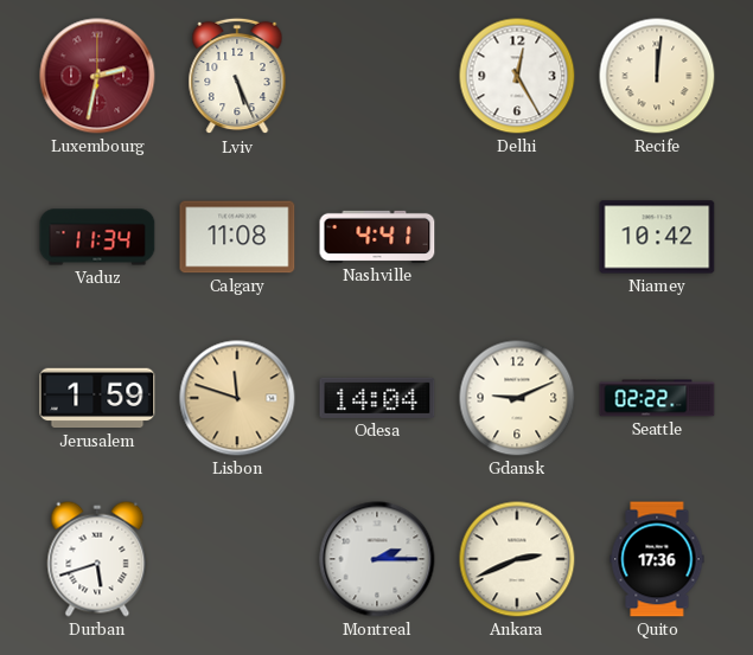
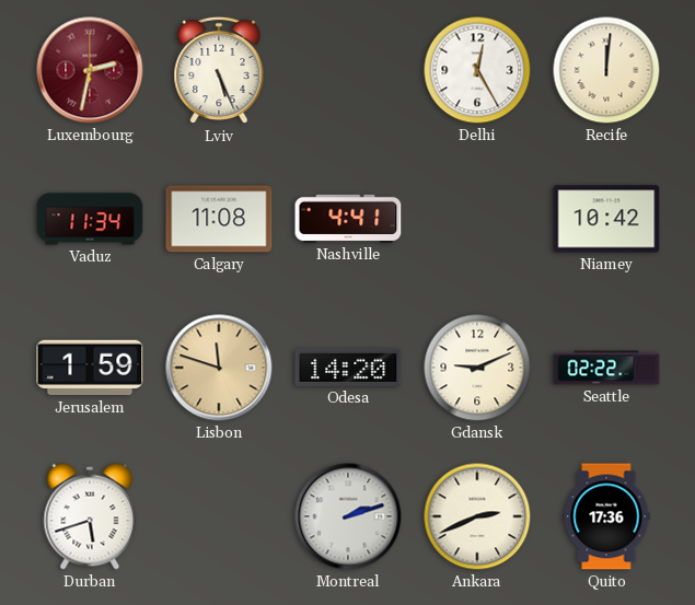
Odesa: 14:04 -> 14:20 (348, 368)
Montreal: 2:15 -> 2:12 (348, 516)
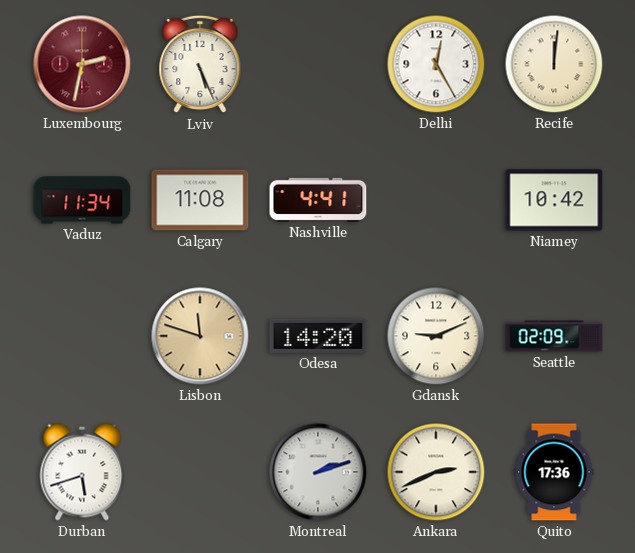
Jerusalem: 1:59 -> none (90, 368)
Seattle: 02:22 -> 02:09 (554, 336)
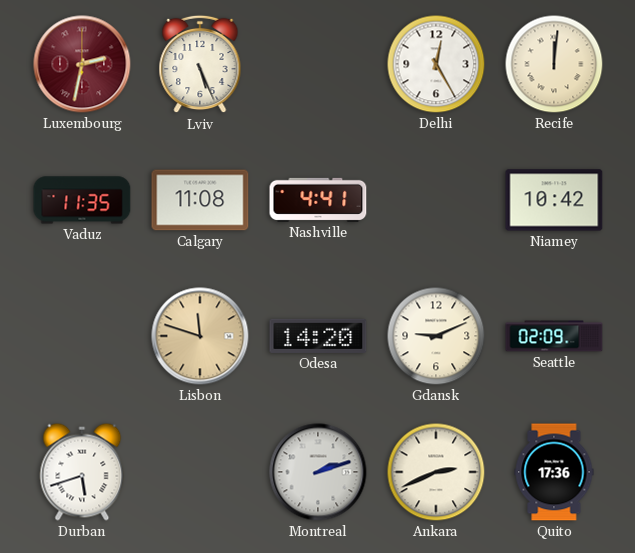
Vaduz: 11:34 -> 11:35 (82, 200)
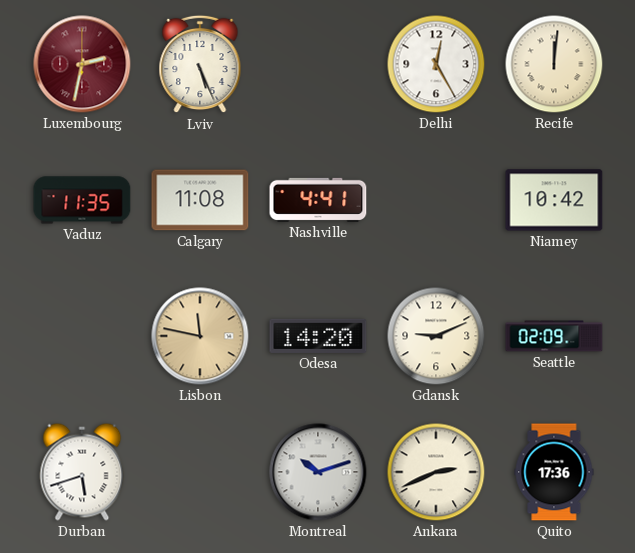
Lisbon: 11:48 -> 11:47 (200, 336)
Montreal: 2:12 -> 10:12 (318, 472)
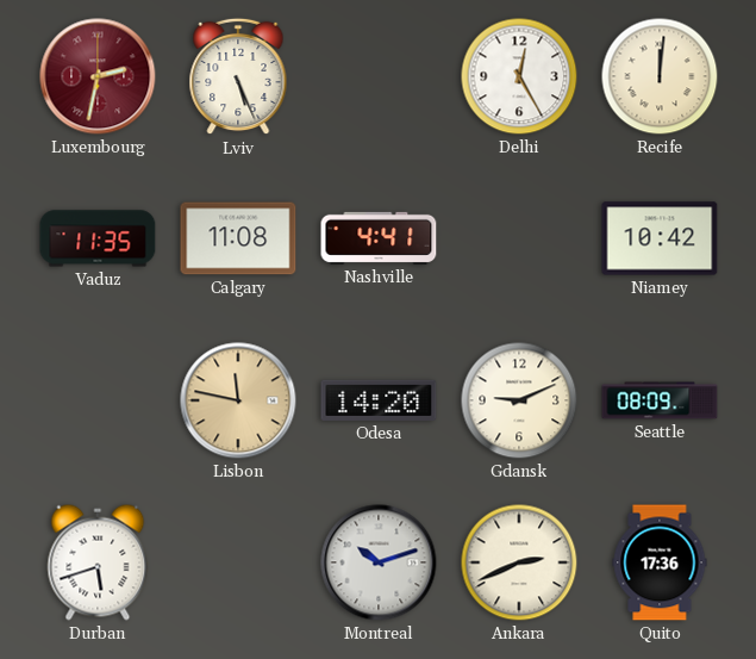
Seattle: 02:09 -> 08:09 (660, 400)
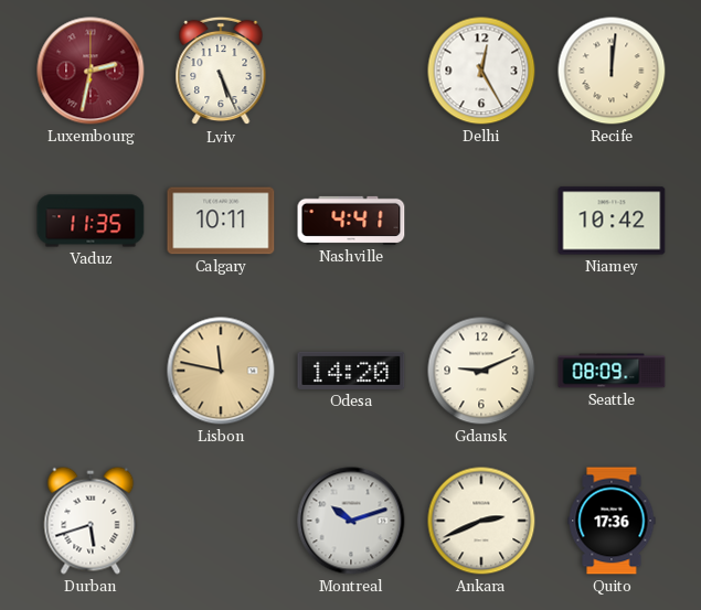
Calgary: 11:08 -> 10:11 (221, 221)
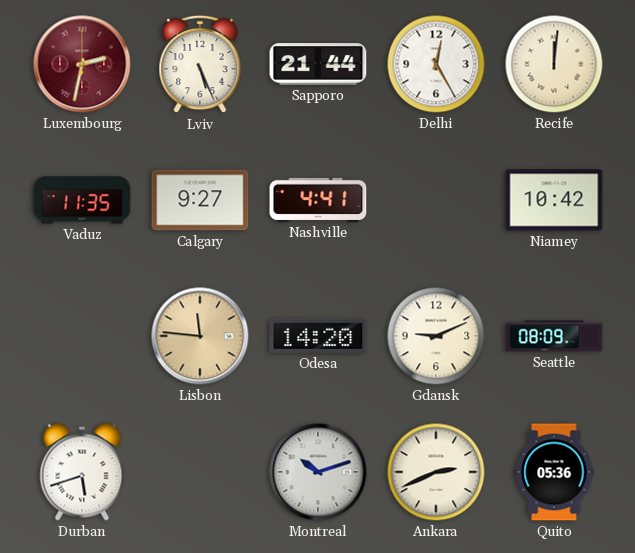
Sapporo: none -> 21:44 (318, 64)
Calgary: 10:11 -> 9:27 (200, 200)
Lisbon: 11:47 -> 11:46 (200, 336)
Quito: 17:36 -> 05:36 (554, 472)
